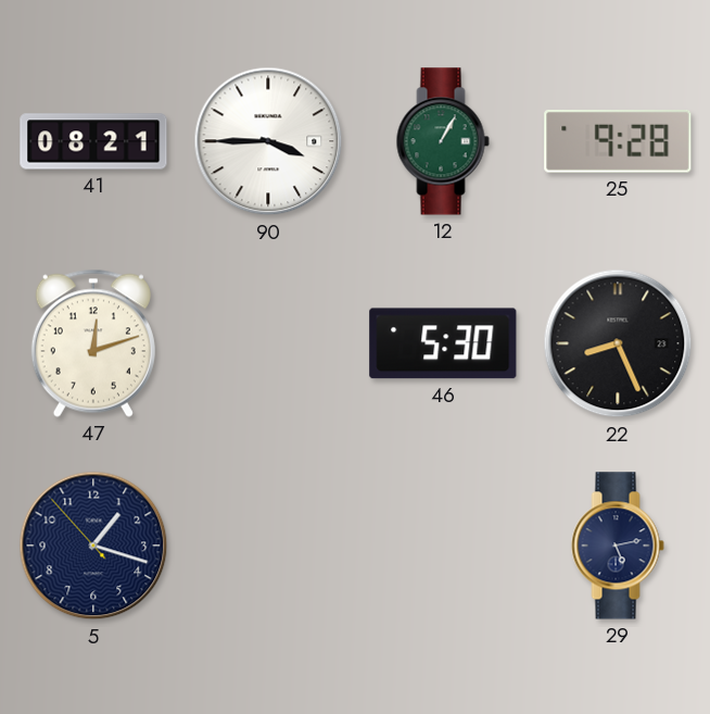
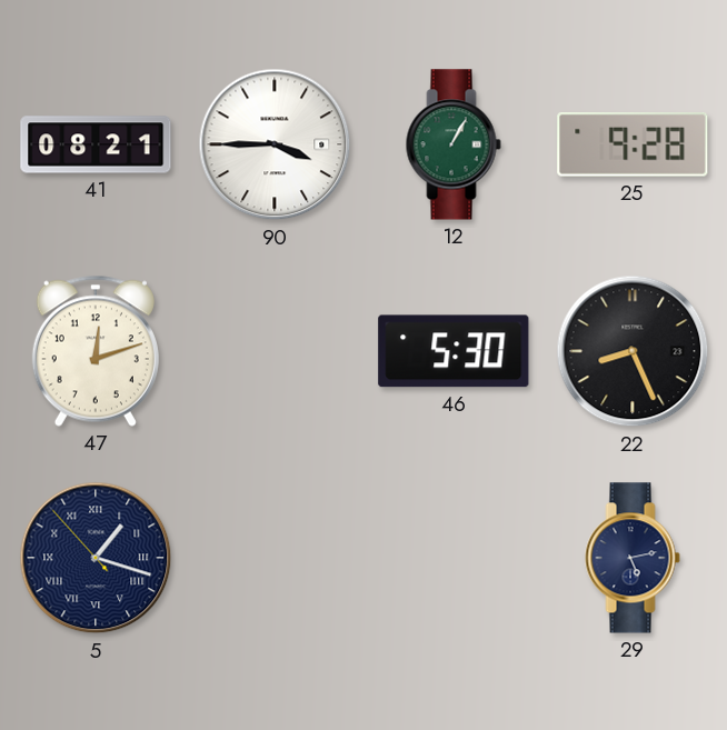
5 numerals: Arabic -> Roman (96, 558)
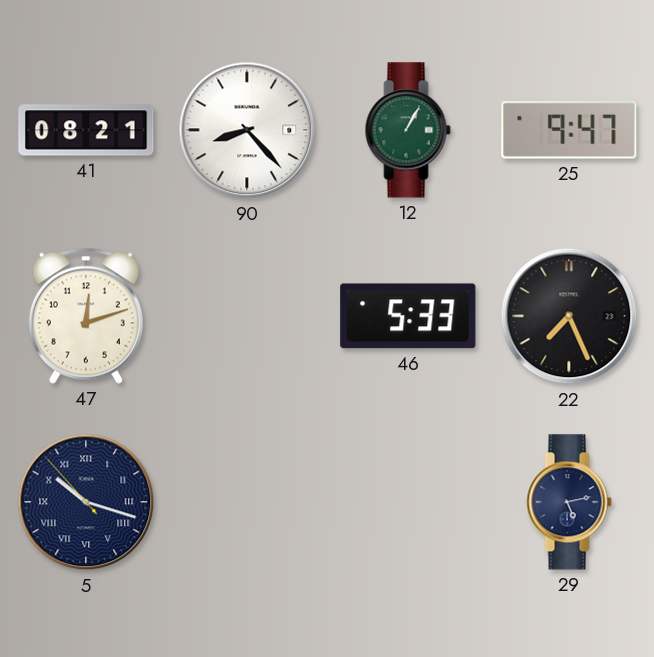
90: 3:45 -> 8:23 (247, 130)
25: 9:28 -> 9:47 (569, 131)
46: 5:30 -> 5:33 (408, 316)
22: 8:26 -> 7:26 (569, 316)
5: 1:17 -> 10:17 (86, 502)
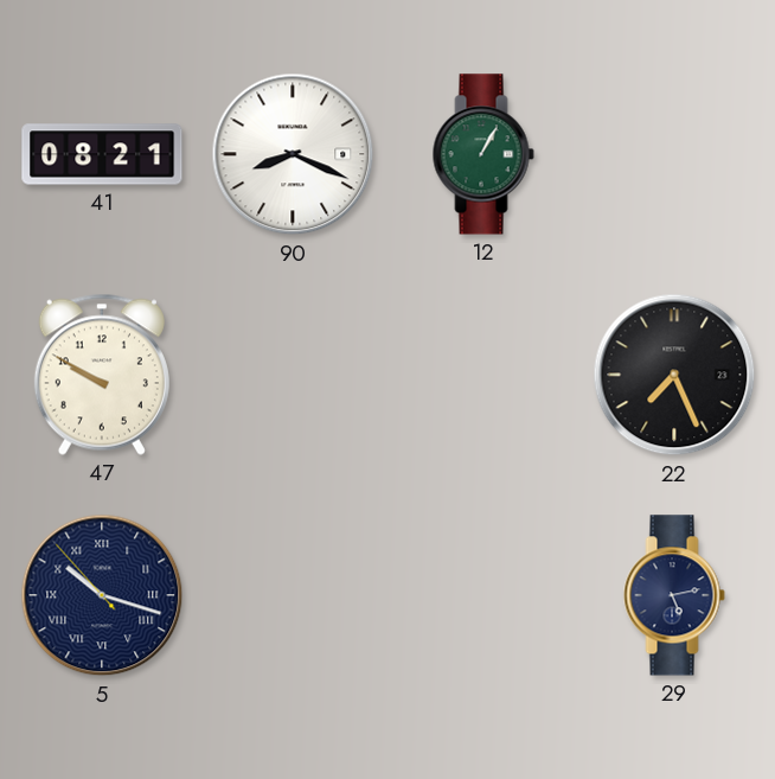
90: 8:23 -> 8:19 (293, 154)
25: 9:47 -> none (569, 131)
47: 12:12 -> 9:50 (102, 375)
46: 5:33 -> none (408, 316)
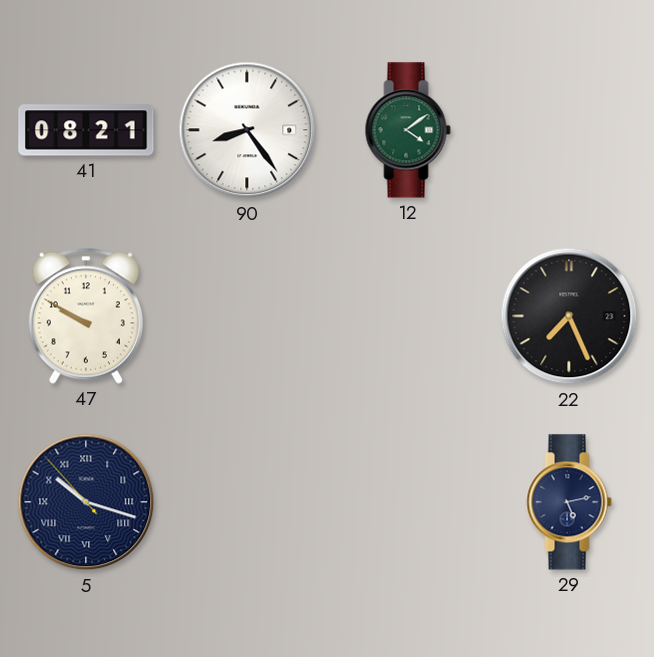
90: 8:19 -> 8:24 (247, 130)
12: 1:05 -> 4:09 (408, 130)
